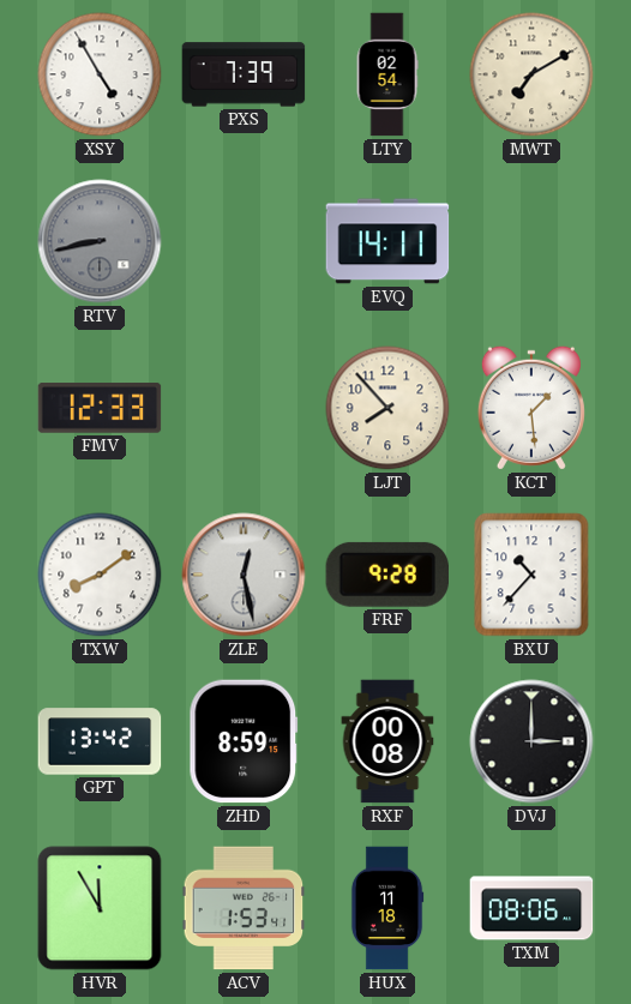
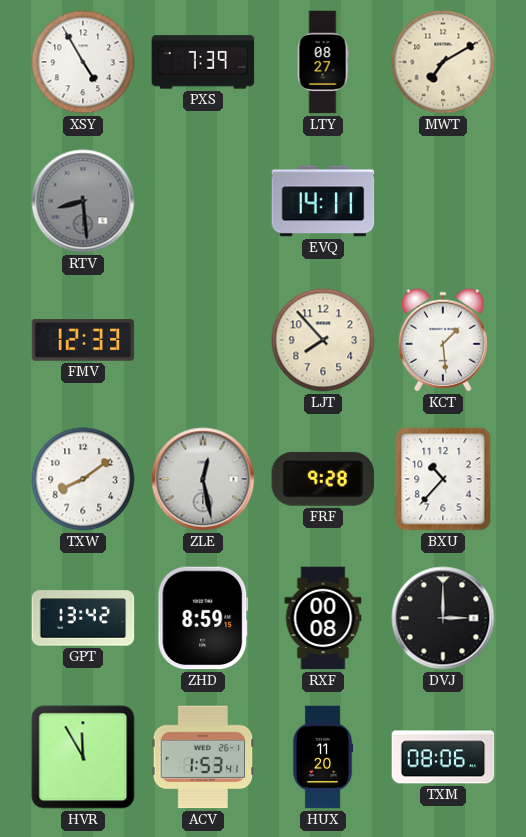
LTY: 02:54 -> 08:27 (323, 62)
RTV: 8:43 -> 8:29 (83, 201)
HUX: 11:18 -> 11:20 (323, 757)
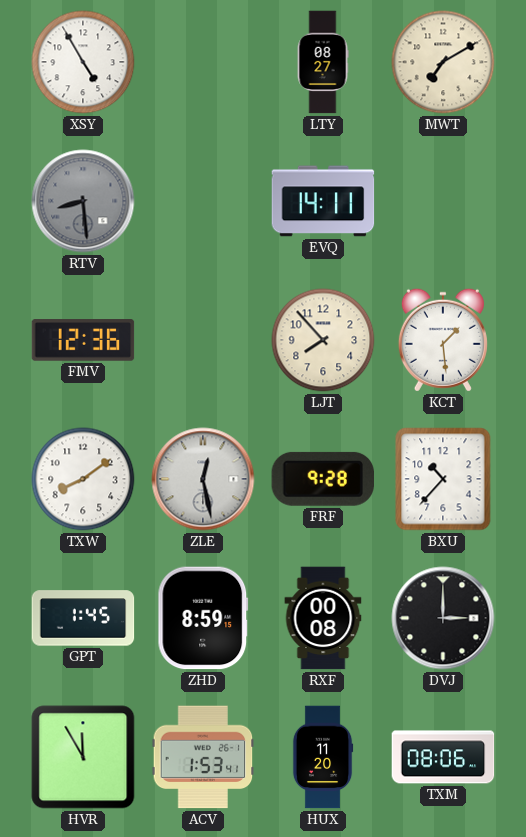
PXS: 7:39 -> none (203, 62)
FMV: 12:33 -> 12:36 (83, 340)
GPT: 13:42 -> 1:45 (83, 618)
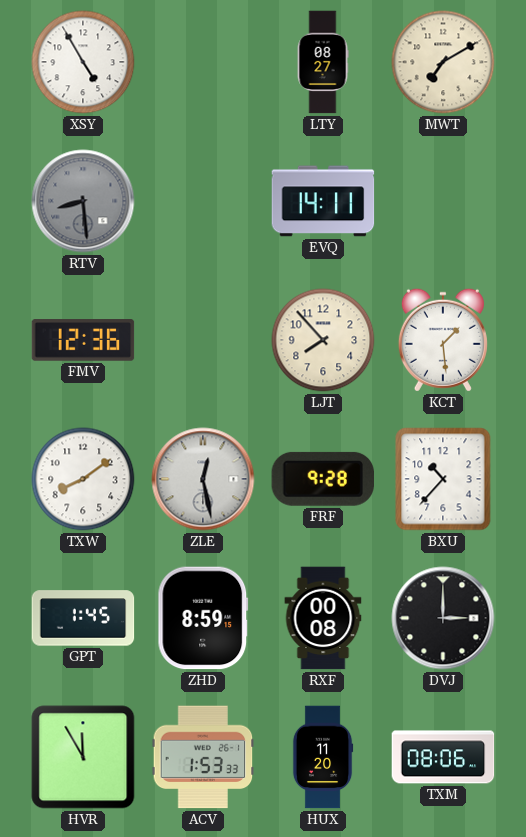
ACV: 1:53:41 -> 1:53:33 (203, 757)
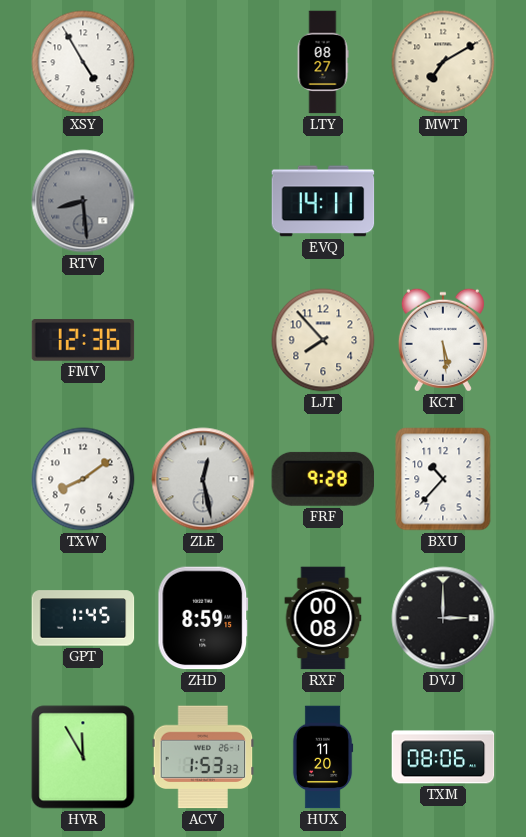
KCT: 1:29 -> 5:29 (443, 340)
